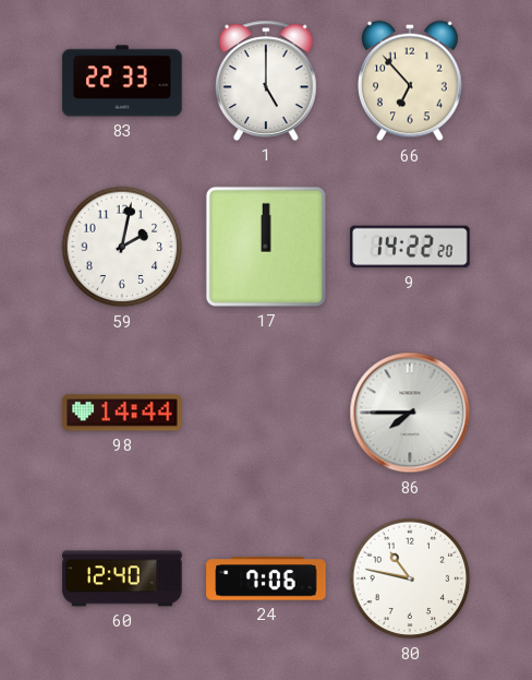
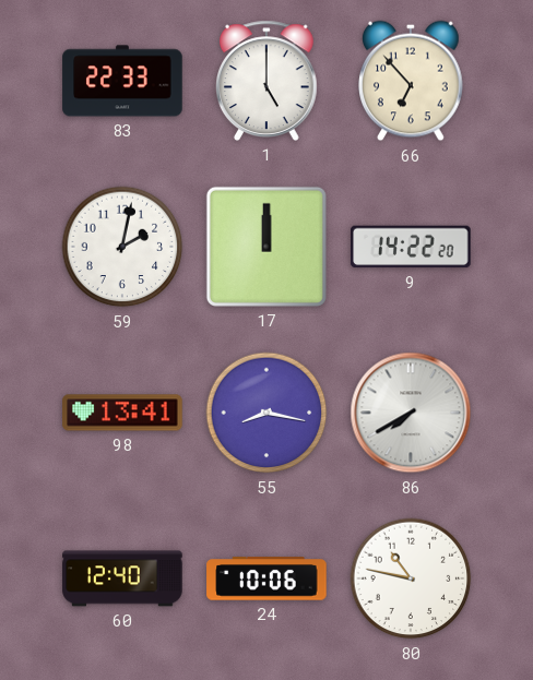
98: 14:44 -> 13:41 (122, 413)
55: none -> 8:17 (266, 413)
86: 7:45 -> 7:40 (411, 413)
24: 7:06 -> 10:06 (266, 578)
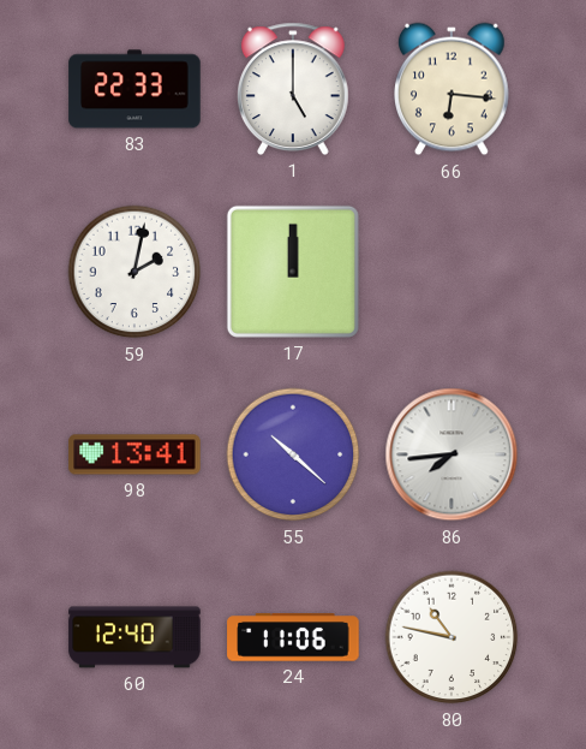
66: 6:53 -> 6:16 (453, 89)
9: 14:22 -> none (411, 247)
55: 8:17 -> 10:22 (293, 454)
86: 7:40 -> 7:44 (452, 454)
24: 10:06 -> 11:06 (293, 637)
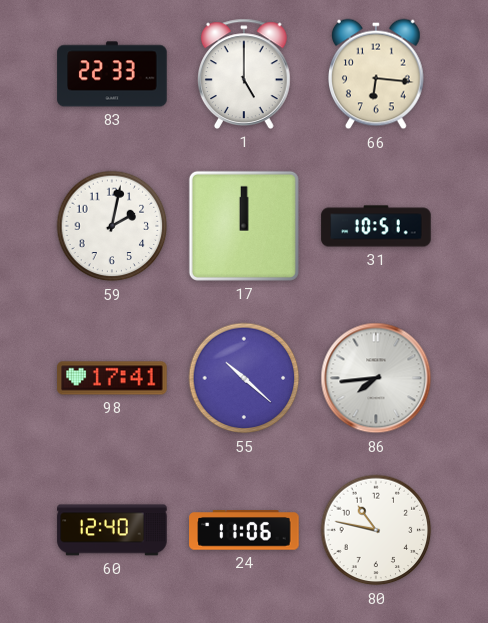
31: none -> 10:51 (376, 226)
98: 13:41 -> 17:41 (112, 378)
